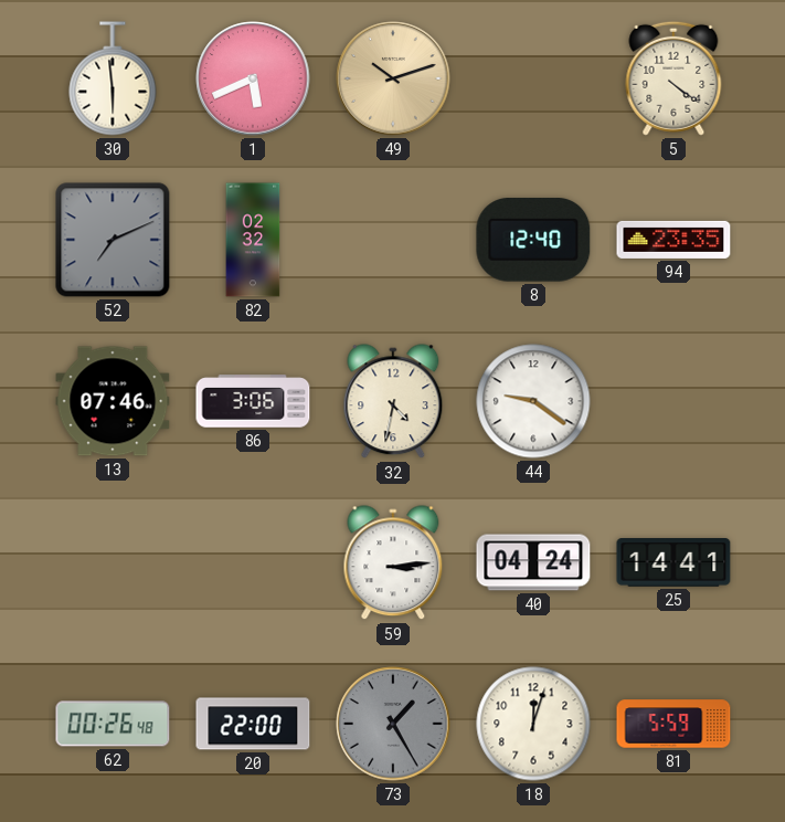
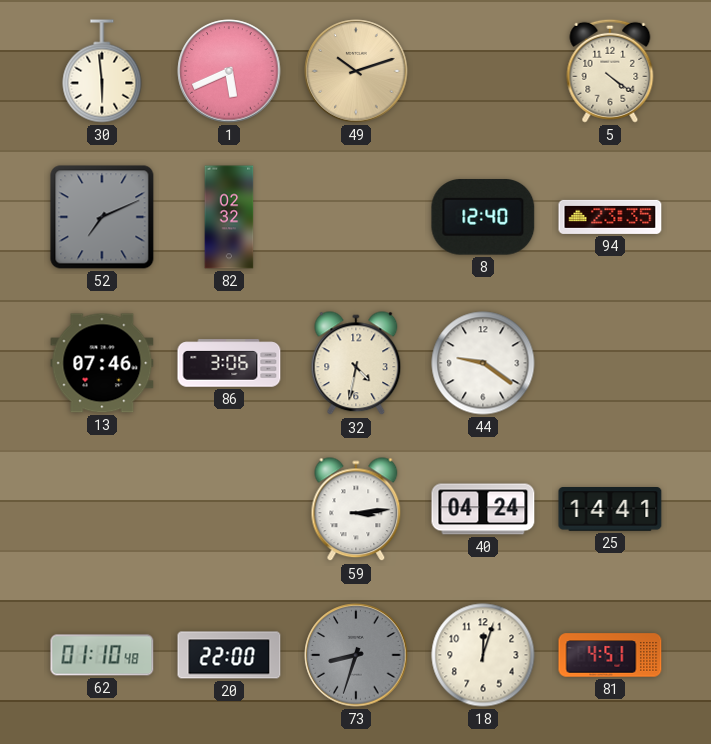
62: 00:26 -> 01:10 (102, 655)
73: 1:25 -> 8:33 (356, 655)
81: 5:59 -> 4:51 (610, 655)
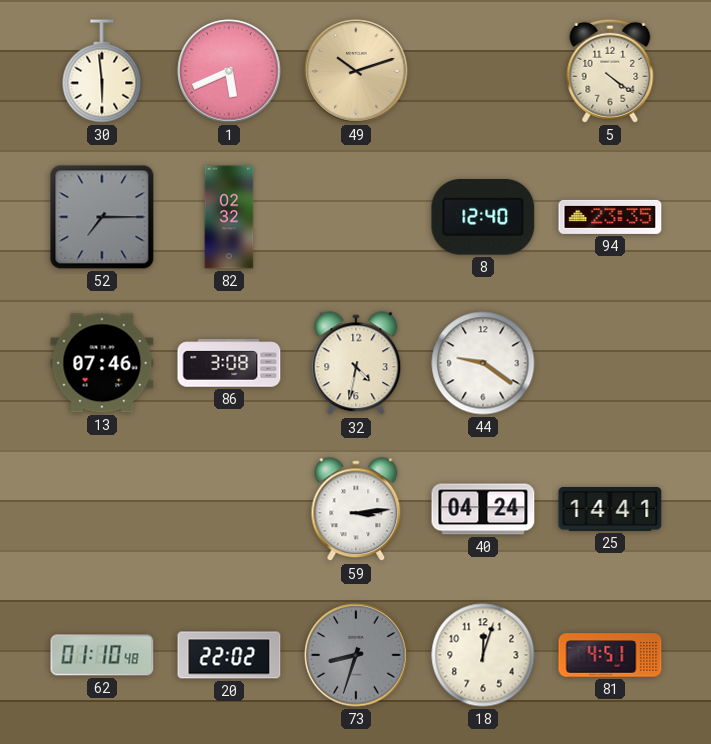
52: 7:11 -> 7:15 (102, 217)
86: 3:06 -> 3:08 (229, 363)
20: 22:00 -> 22:02 (229, 655)
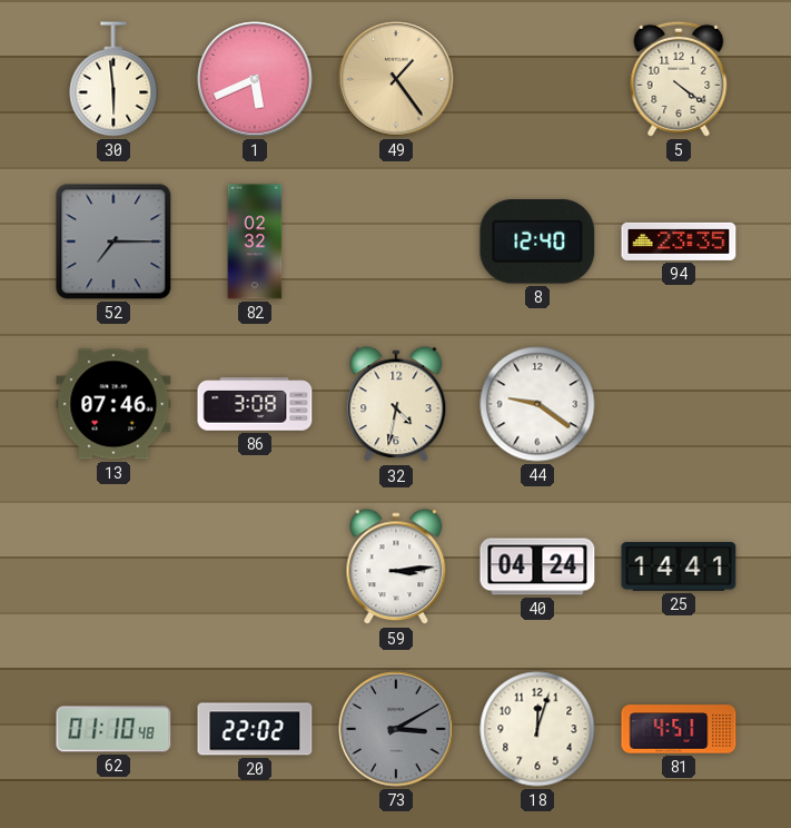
49: 10:12 -> 1:24 (396, 79)
73: 8:33 -> 3:10 (396, 729)
